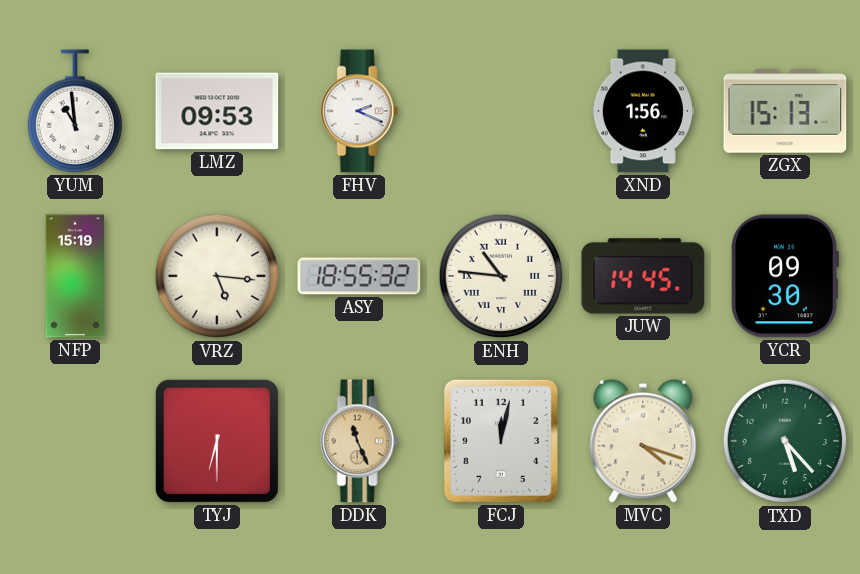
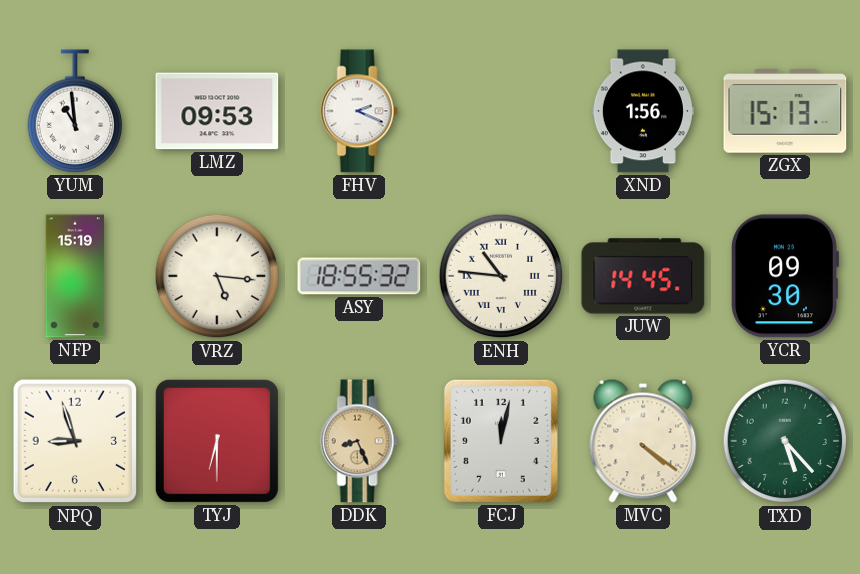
NPQ: none -> 8:57 (75, 441)
DDK: 11:26 -> 8:26 (359, 441)
MVC: 4:18 -> 4:21 (643, 441)
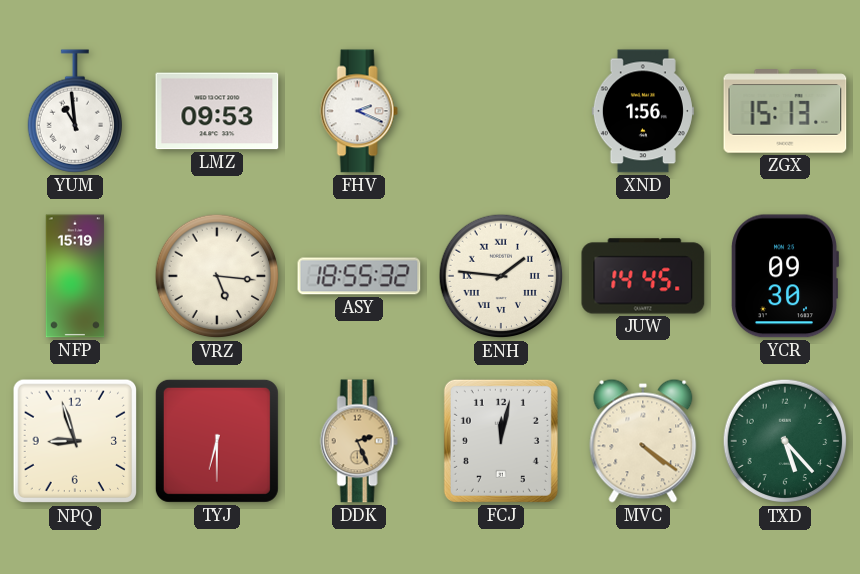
ENH: 10:46 -> 1:46 (501, 276)
DDK: 8:26 -> 2:26 (359, 441)
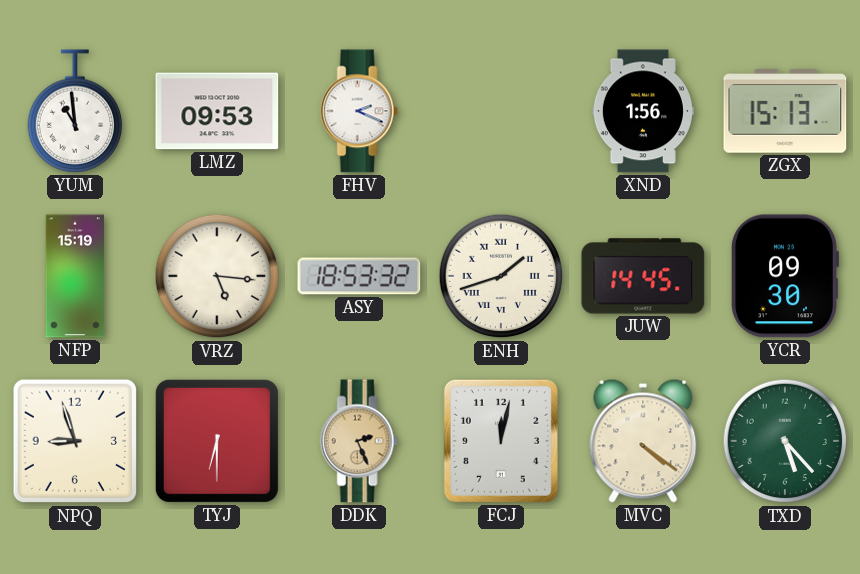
ASY: 18:55 -> 18:53 (359, 276)
ENH: 1:46 -> 1:42 (501, 276)
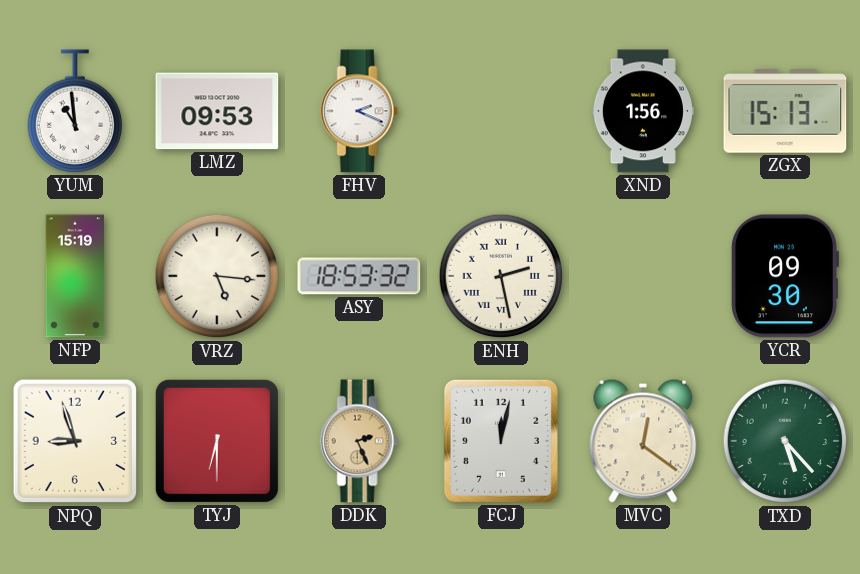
ENH: 1:42 -> 2:28 (501, 276)
JUW: 14:45 -> none (643, 276)
MVC: 4:21 -> 12:21 (643, 441)
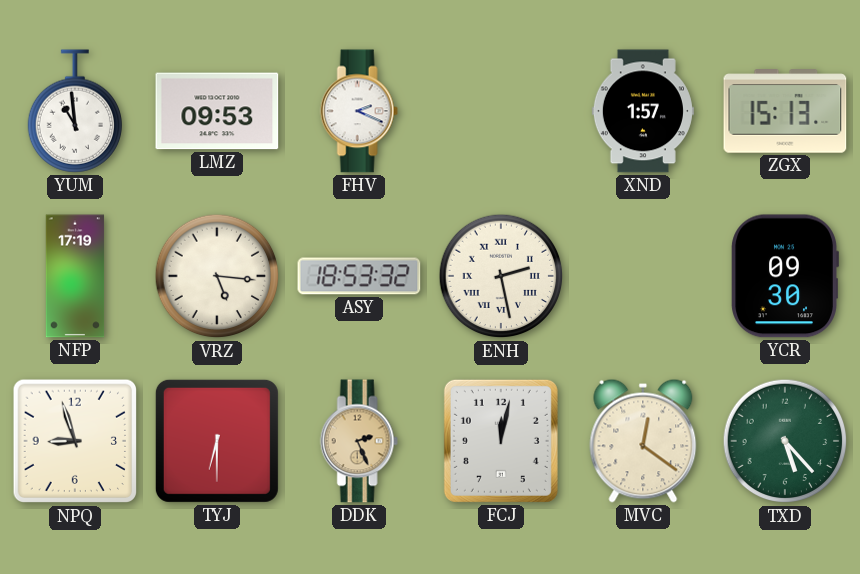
XND: 1:56 -> 1:57 (643, 111)
NFP: 15:19 -> 17:19 (75, 276)
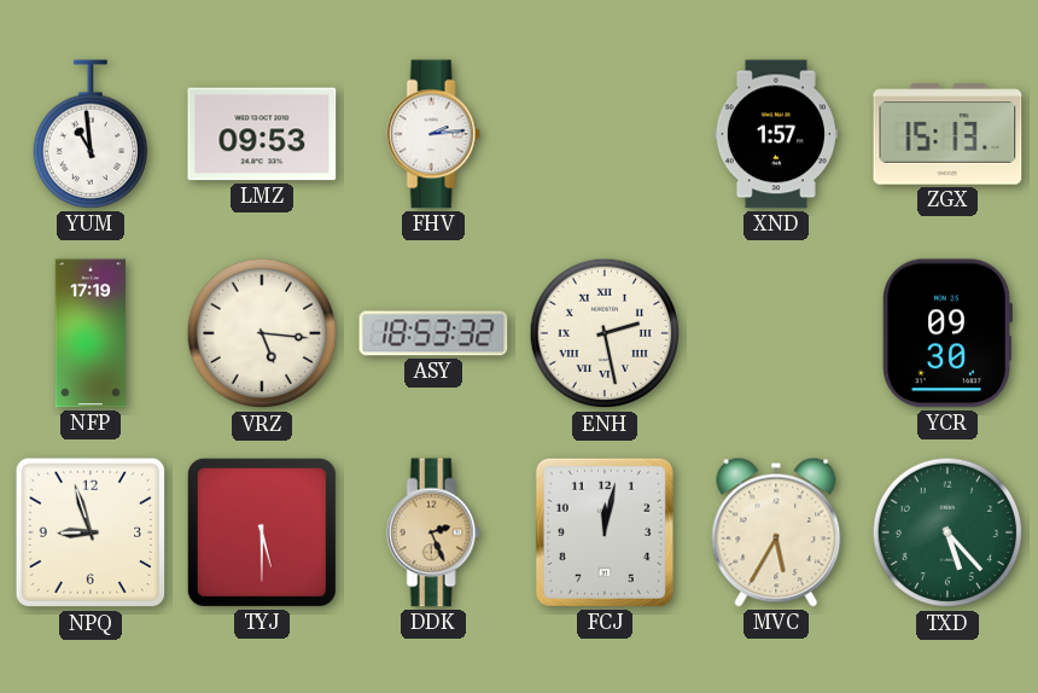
FHV: 2:19 -> 2:14 (433, 134)
TYJ: 6:30 -> 5:30 (262, 532)
MVC: 12:21 -> 5:35 (776, 532)
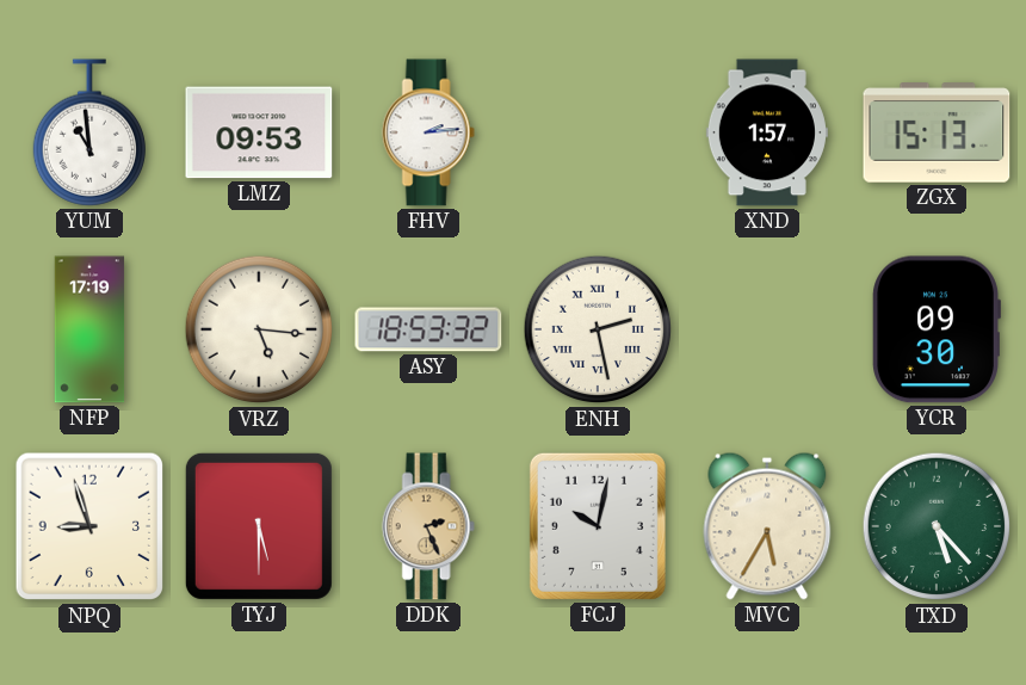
FCJ: 12:02 -> 10:02 (598, 526)
